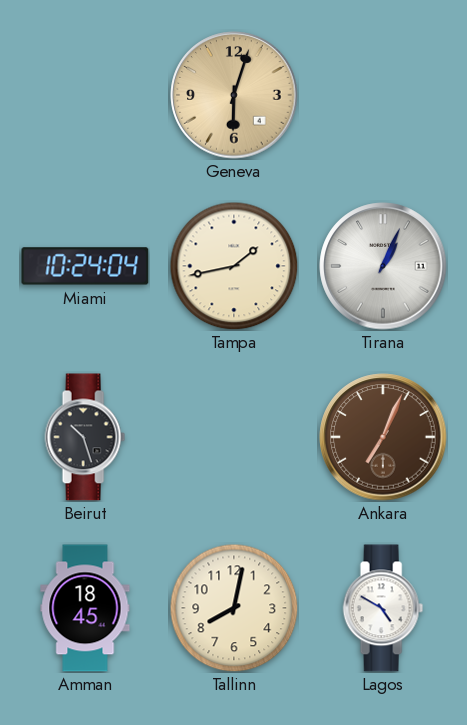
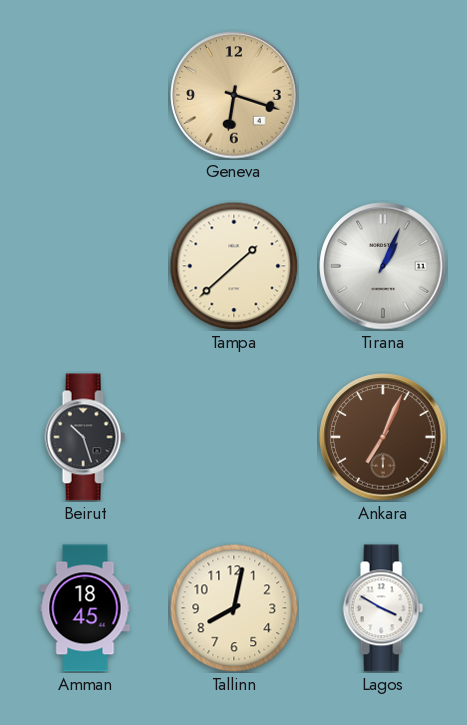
Geneva: 6:03 -> 6:18 (234, 95)
Miami: 10:24 -> none (85, 266)
Tampa: 1:43 -> 1:38 (234, 266)
Lagos: 4:50 -> 3:50 (383, 608)
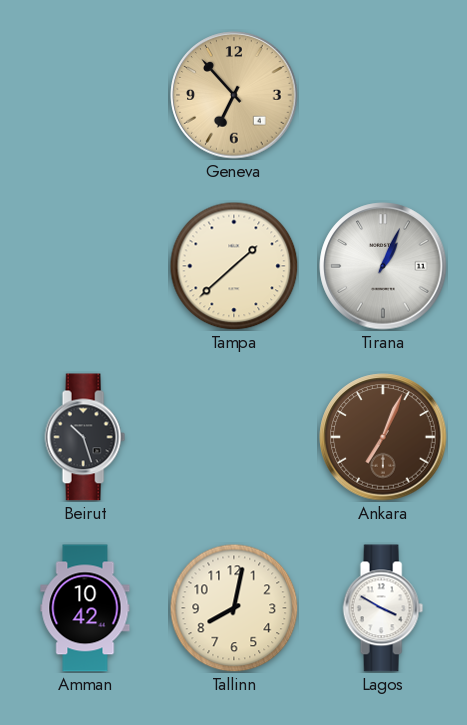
Geneva: 6:18 -> 6:53 (234, 95)
Amman: 18:45 -> 10:42 (85, 608)
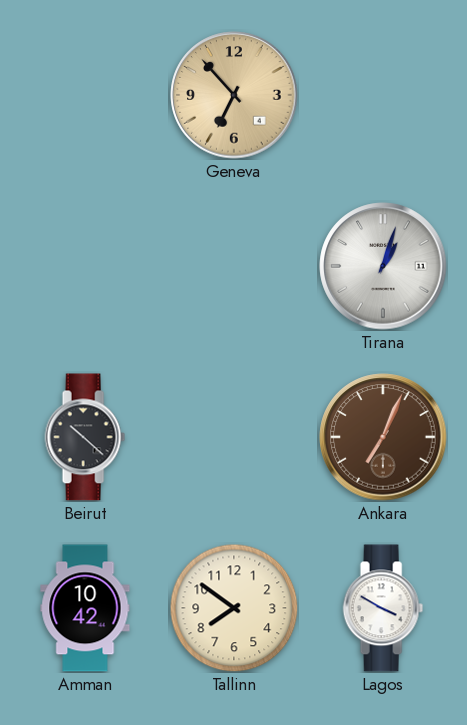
Tampa: 1:38 -> none (234, 266)
Tirana: 1:04 -> 1:03 (383, 266)
Beirut: 10:27 -> 10:22 (85, 437)
Tallinn: 8:02 -> 7:51 (234, 608)
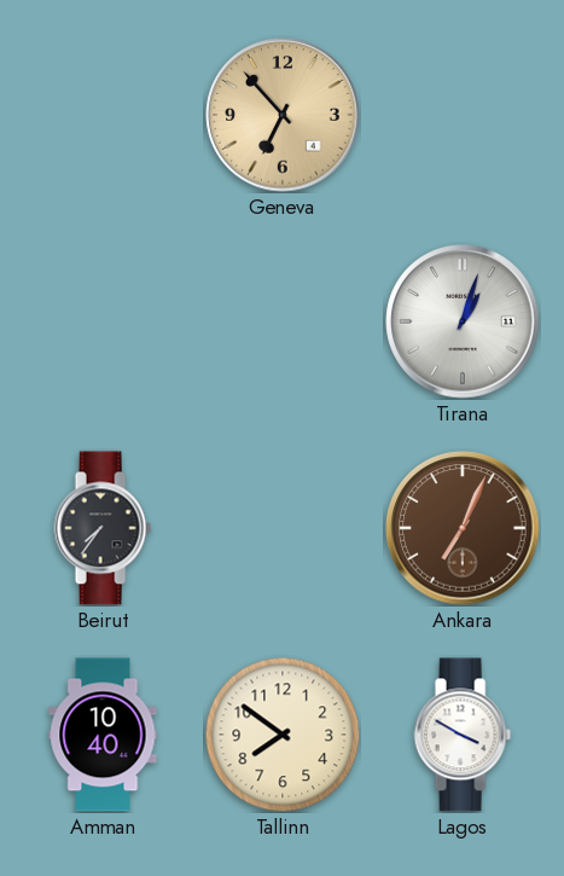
Beirut: 10:22 -> 7:36 (103, 528)
Amman: 10:42 -> 10:40 (103, 735)
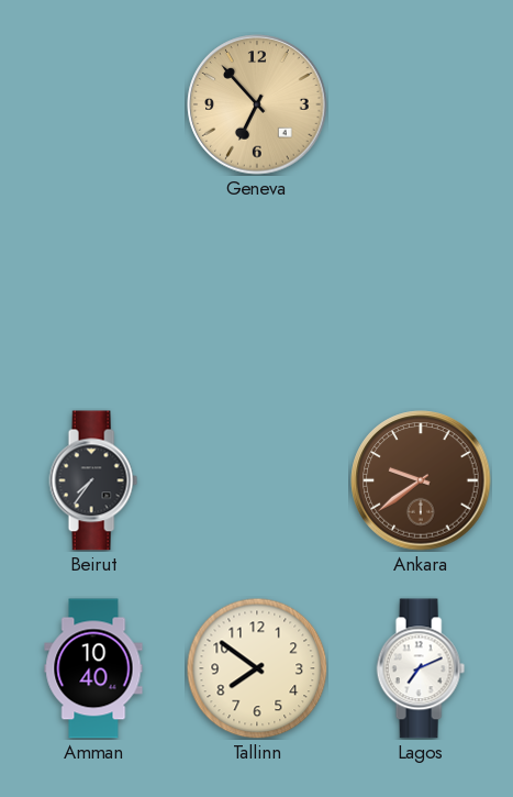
Tirana: 1:03 -> none (463, 321)
Ankara: 7:04 -> 9:39 (421, 480)
Lagos: 3:50 -> 7:11 (421, 668)
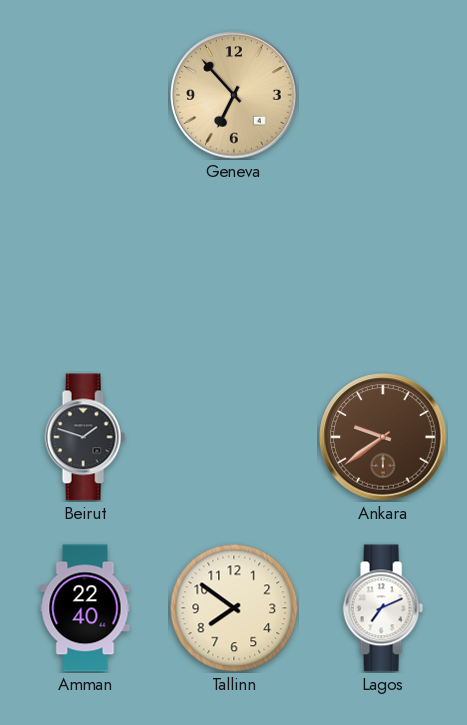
Beirut: 7:36 -> 1:48 (85, 437)
Amman: 10:40 -> 22:40 (85, 608)
